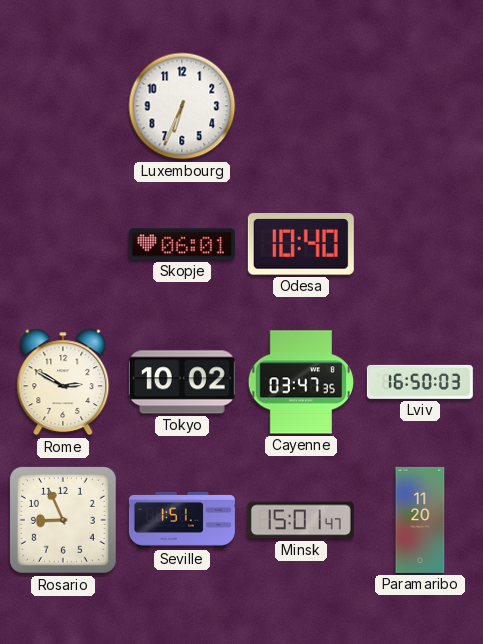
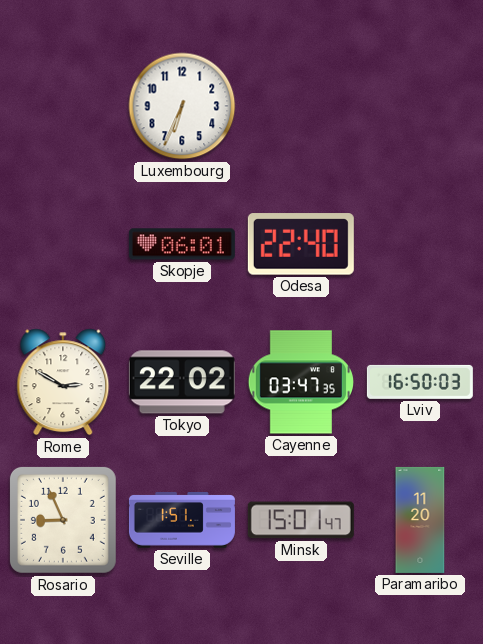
Odesa: 10:40 -> 22:40 (301, 244)
Tokyo: 10:02 -> 22:02 (182, 382)
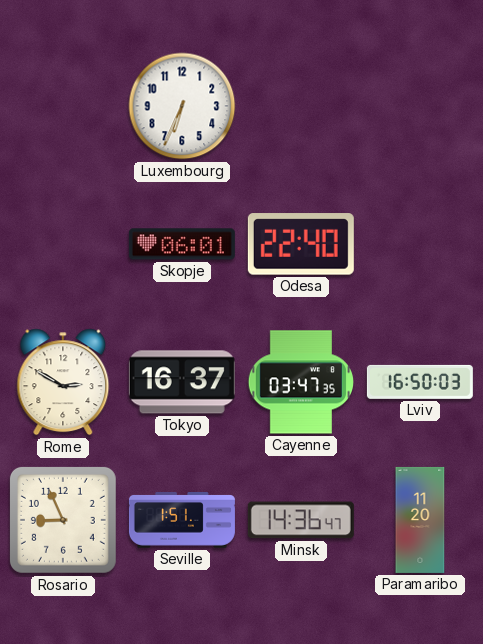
Tokyo: 22:02 -> 16:37 (182, 382)
Minsk: 15:01 -> 14:36 (301, 520)
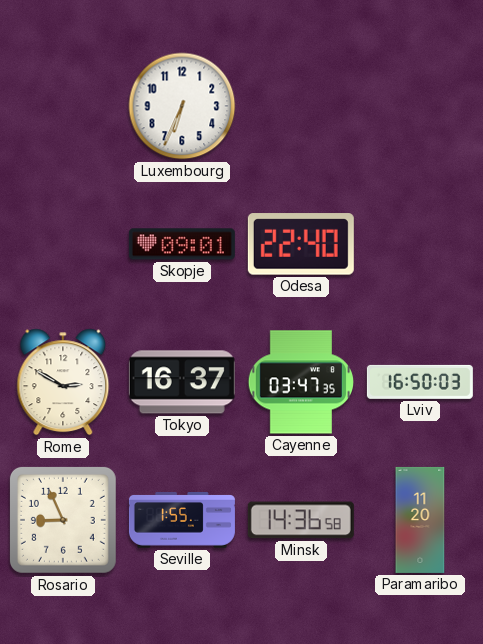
Skopje: 06:01 -> 09:01 (182, 244)
Seville: 1:51 -> 1:55 (182, 521)
Minsk: 14:36:47 -> 14:36:58 (301, 520)
